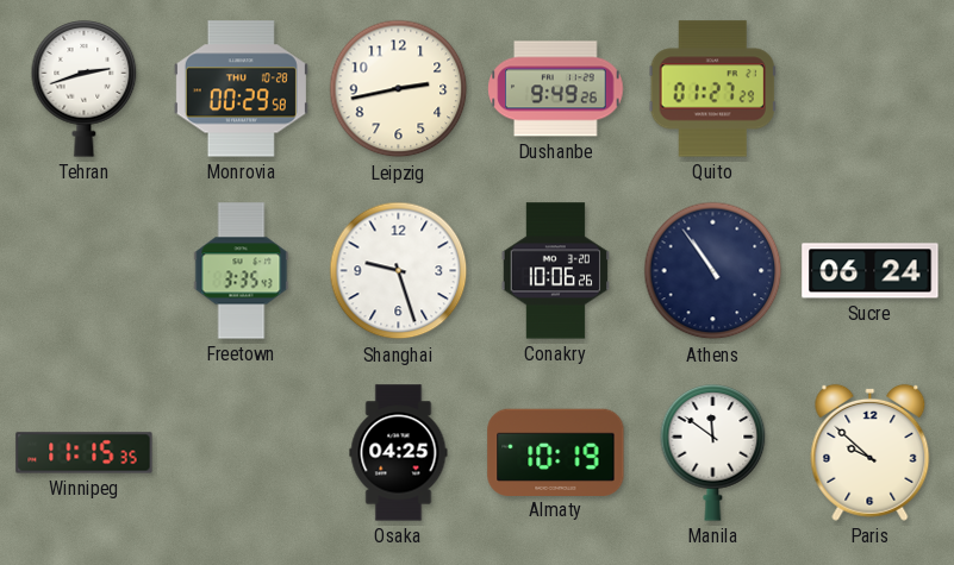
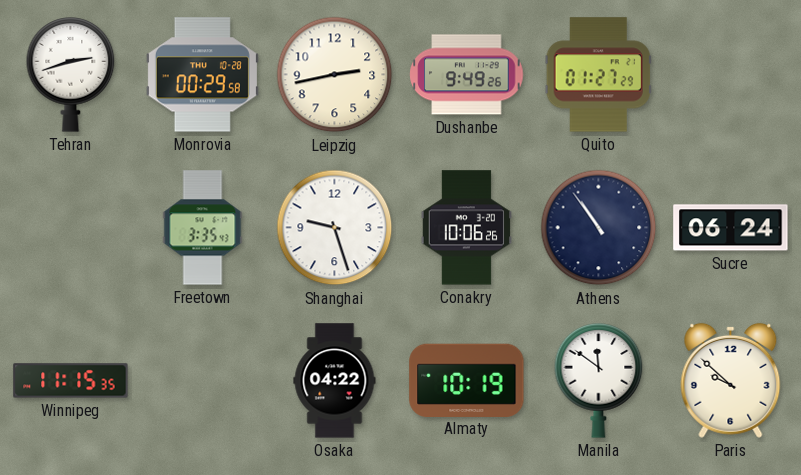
Osaka: 04:25 -> 04:22 (335, 381)
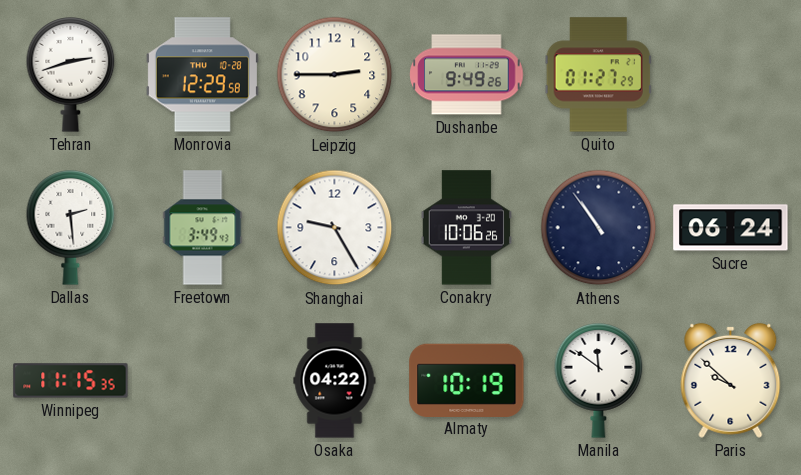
Monrovia: 00:29 -> 12:29 (202, 75)
Leipzig: 2:43 -> 2:45 (335, 75)
Dallas: none -> 2:29 (71, 228)
Freetown: 3:35 -> 3:49 (203, 228)
Shanghai: 9:27 -> 9:25 (335, 228)
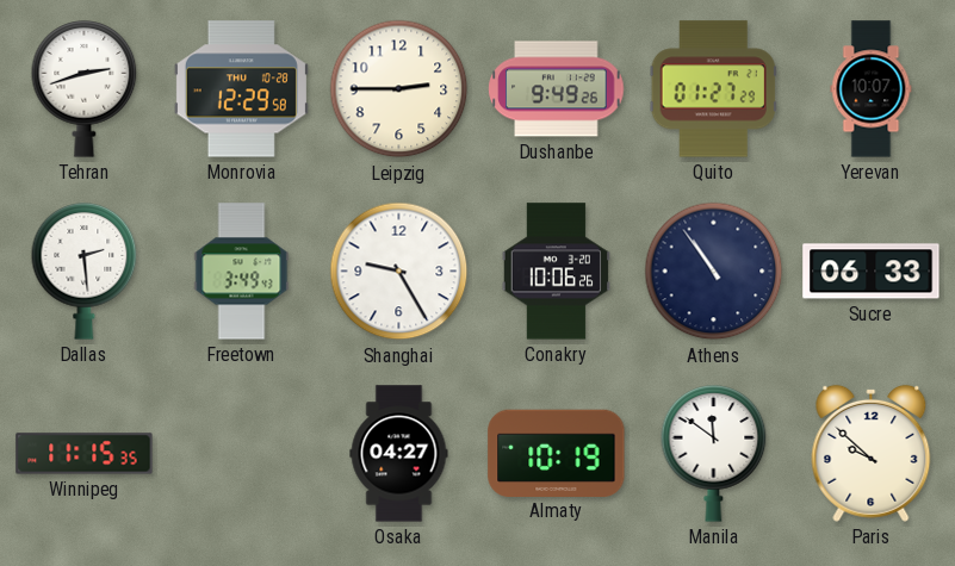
Yerevan: none -> 10:07 (872, 89)
Sucre: 06:24 -> 06:33 (872, 272)
Osaka: 04:22 -> 04:27 (399, 454)
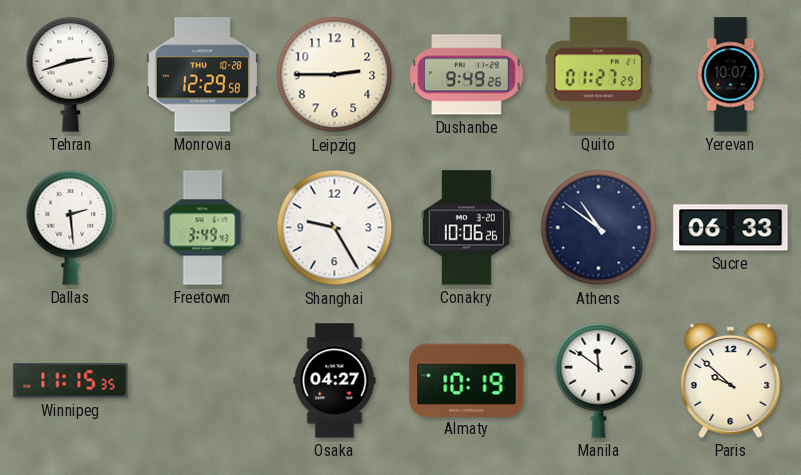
Athens: 10:54 -> 10:51 (599, 228)
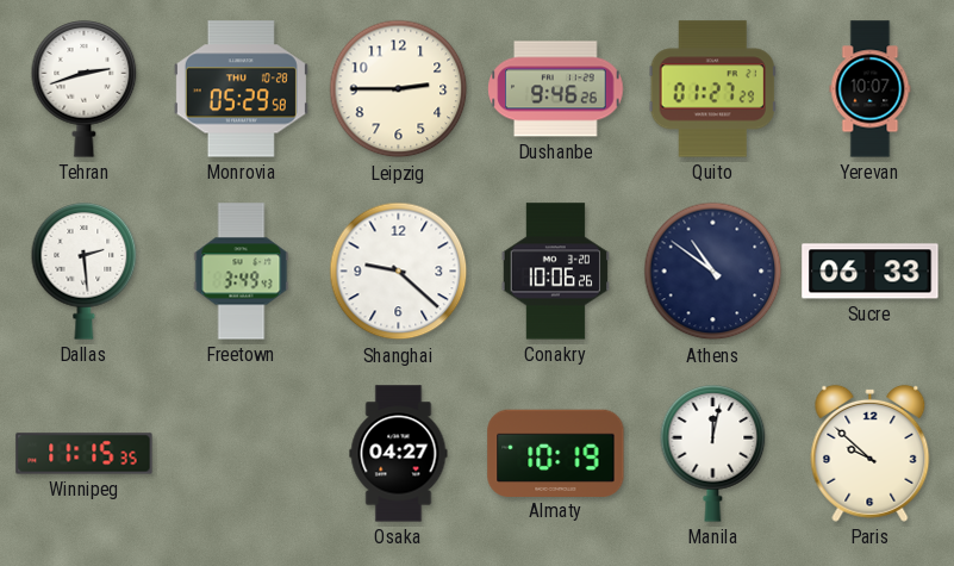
Monrovia: 12:29 -> 05:29 (241, 89)
Dushanbe: 9:49 -> 9:46 (556, 89)
Shanghai: 9:25 -> 9:22 (399, 272)
Manila: 11:51 -> 12:02 (713, 454)
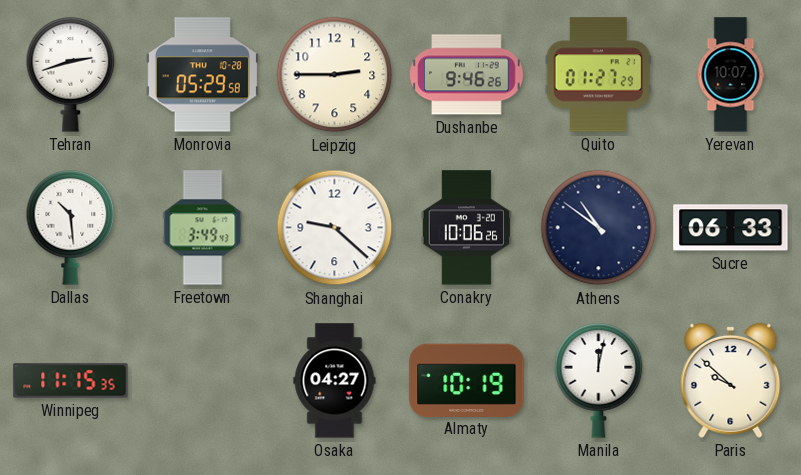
Dallas: 2:29 -> 10:29 (71, 228)
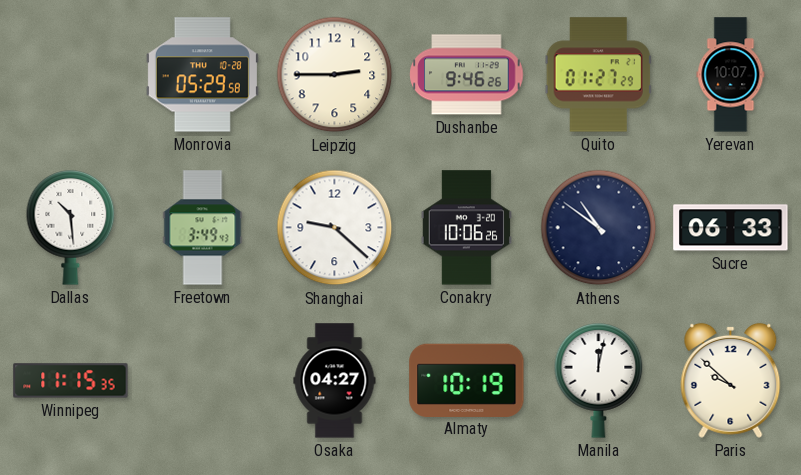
Tehran: 2:42 -> none (71, 75)
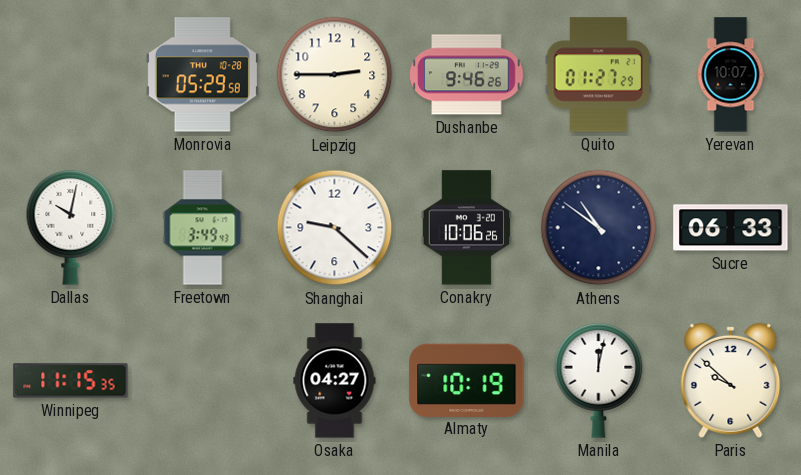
Dallas: 10:29 -> 10:02 (71, 228)
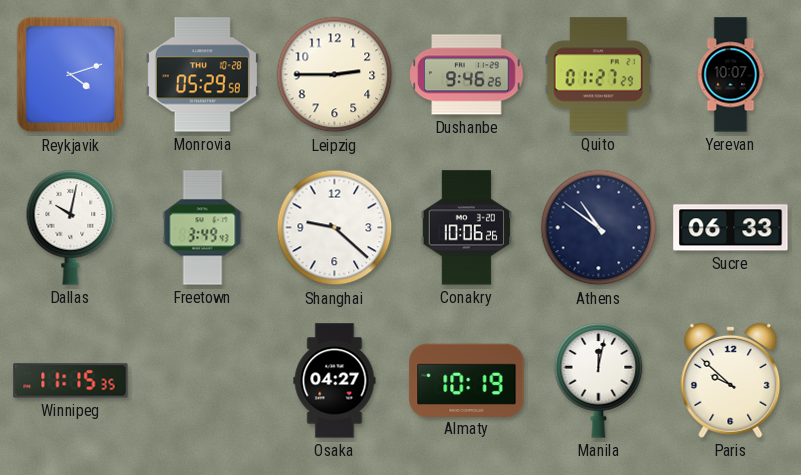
Reykjavik: none -> 4:12 (71, 75)
